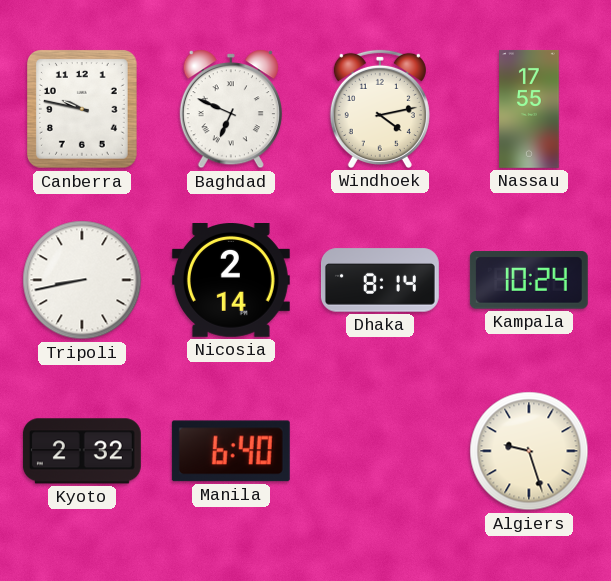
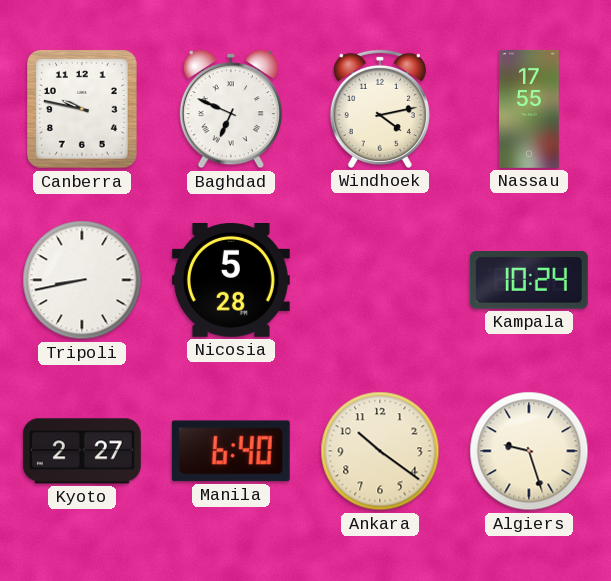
Nicosia: 2:14 -> 5:28 (231, 281)
Dhaka: 8:14 -> none (380, 280)
Kyoto: 2:32 -> 2:27 (82, 451)
Ankara: none -> 10:21 (380, 451)
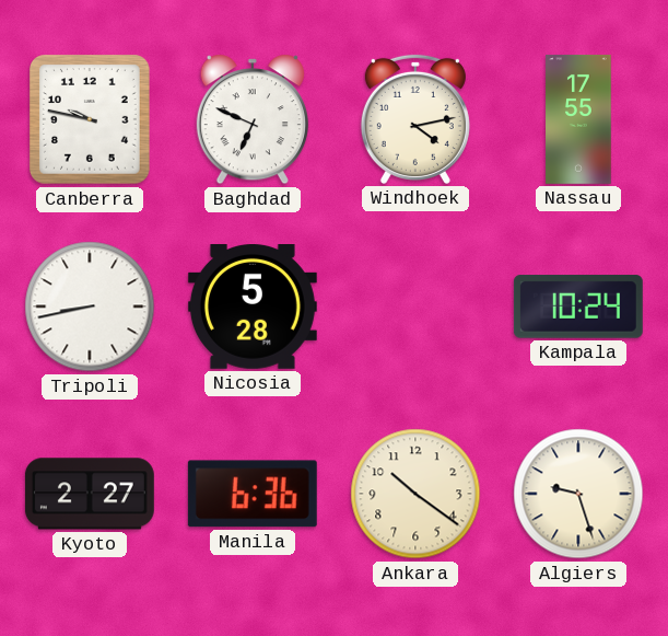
Manila: 6:40 -> 6:36 (253, 494)
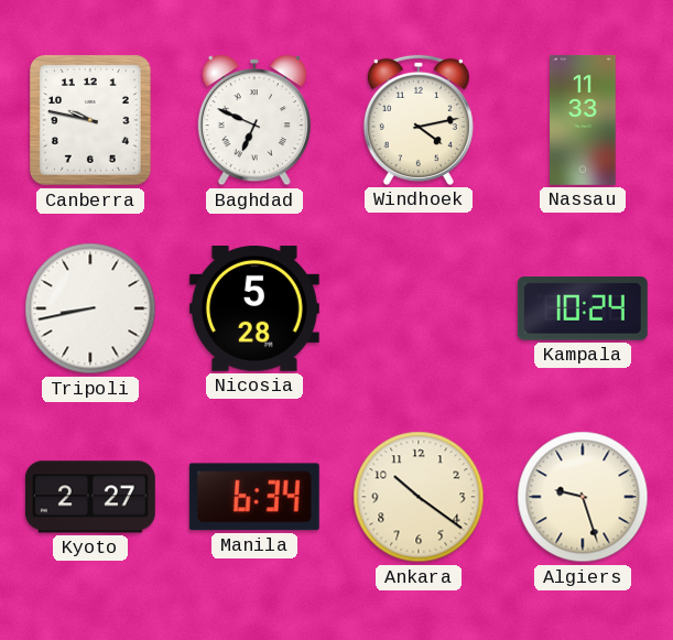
Nassau: 17:55 -> 11:33 (583, 120)
Manila: 6:36 -> 6:34 (254, 497)
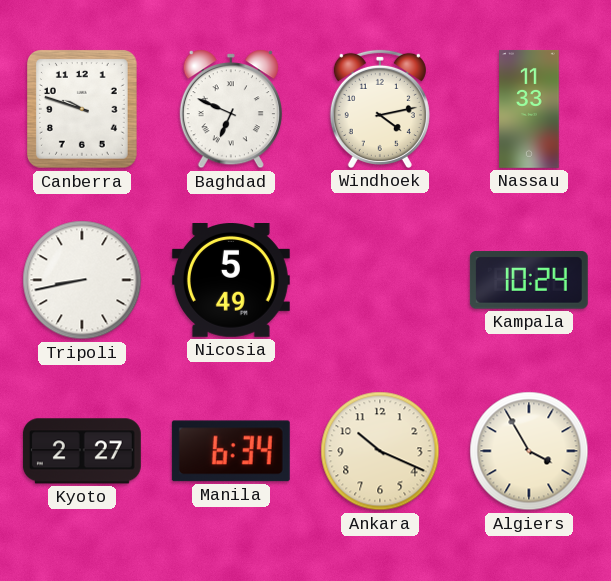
Canberra: 9:47 -> 9:48 (83, 110)
Nicosia: 5:28 -> 5:49 (231, 281)
Ankara: 10:21 -> 10:19 (380, 451)
Algiers: 9:27 -> 3:55 (529, 451)
